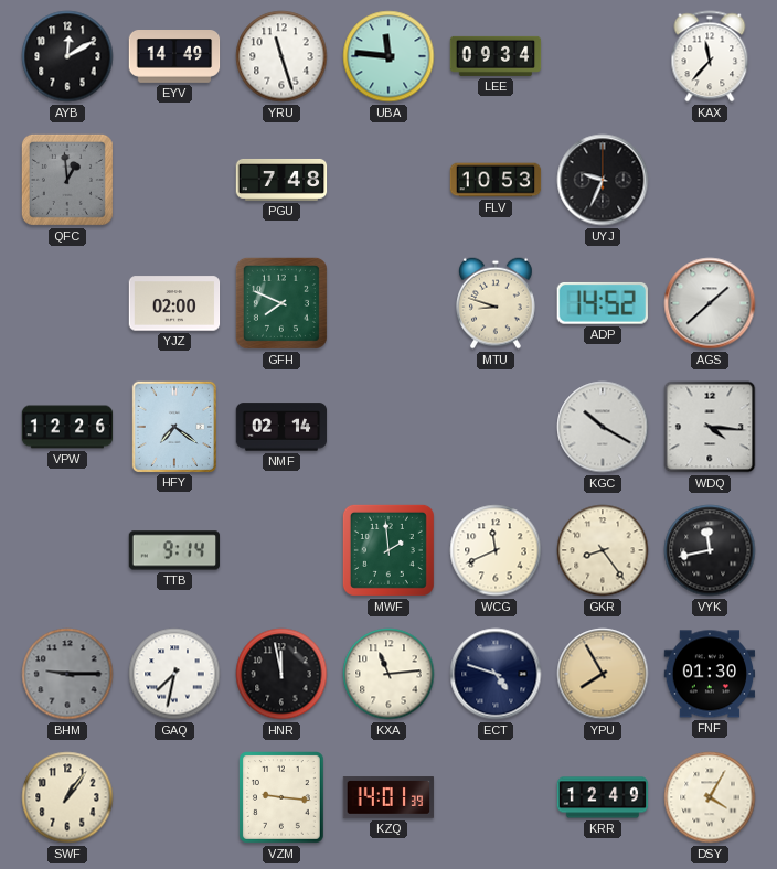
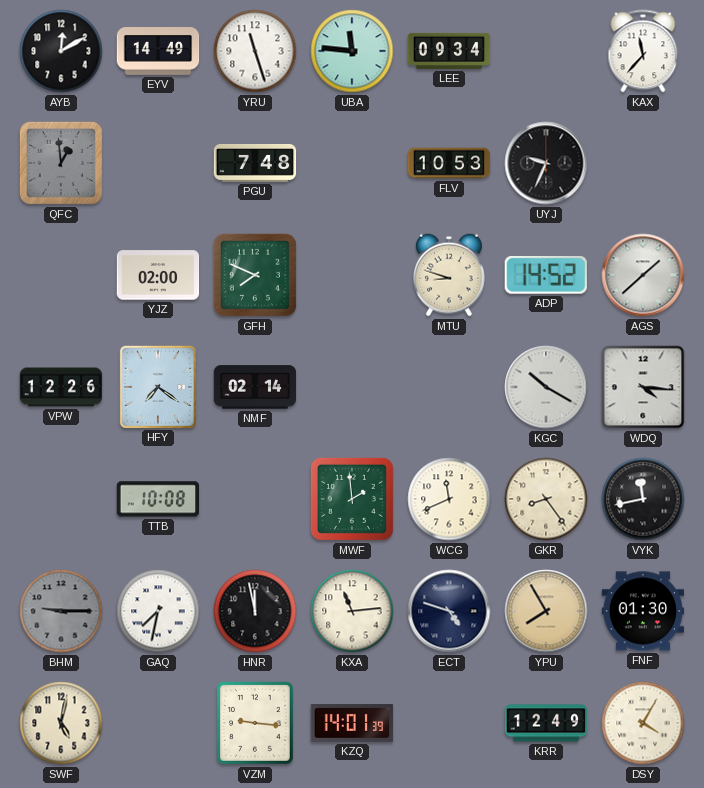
TTB: 9:14 -> 10:08 (158, 499)
SWF: 1:06 -> 5:02 (61, 723)
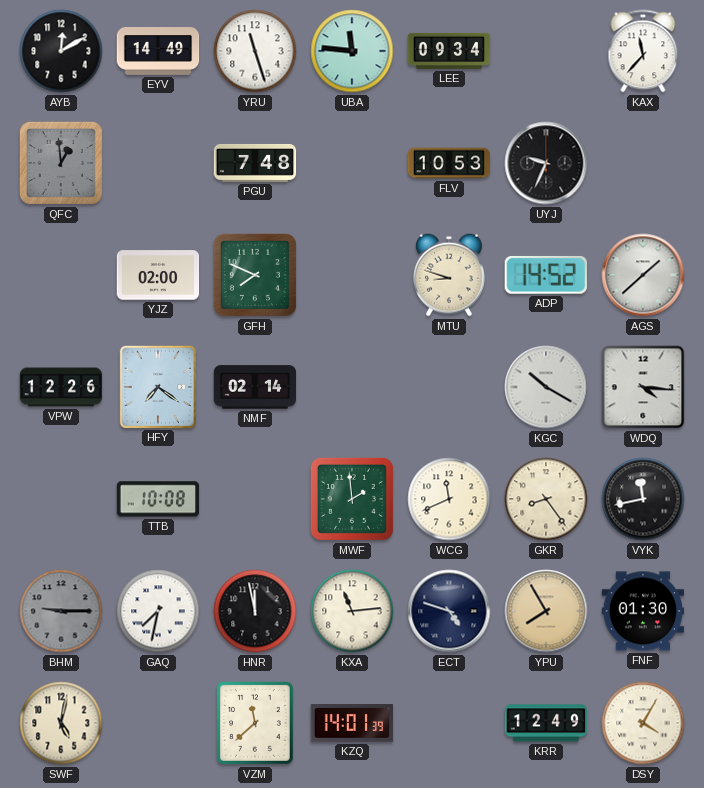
VZM: 9:16 -> 11:38 (256, 724)
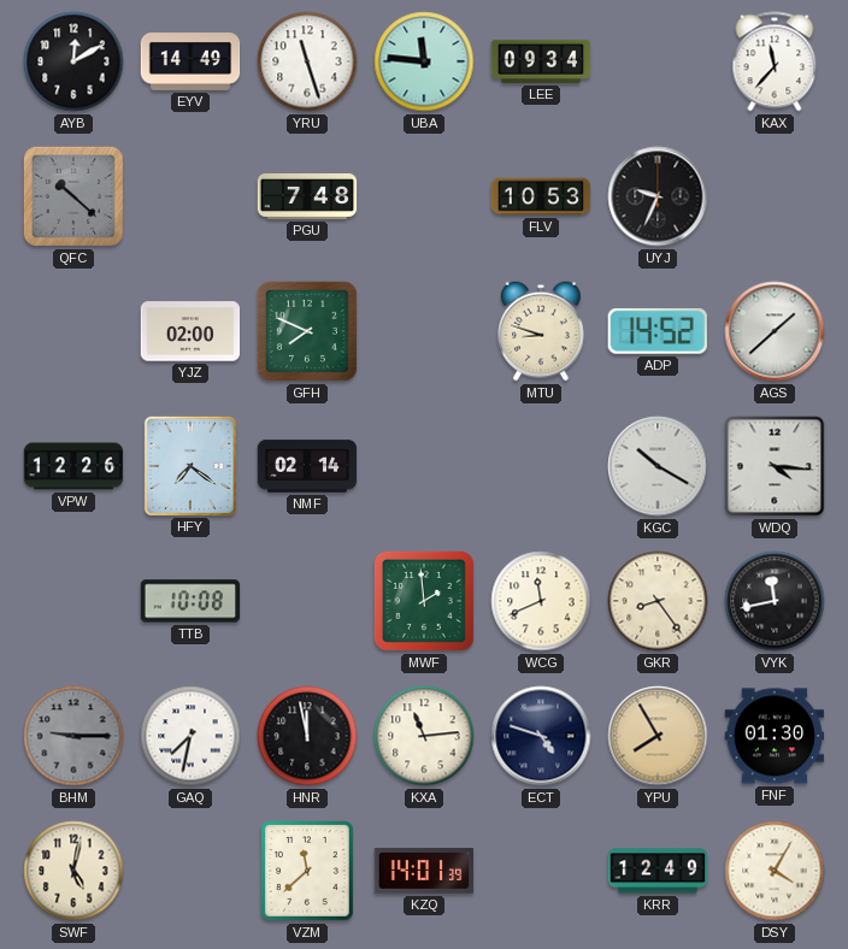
QFC: 12:59 -> 10:22 (73, 196)
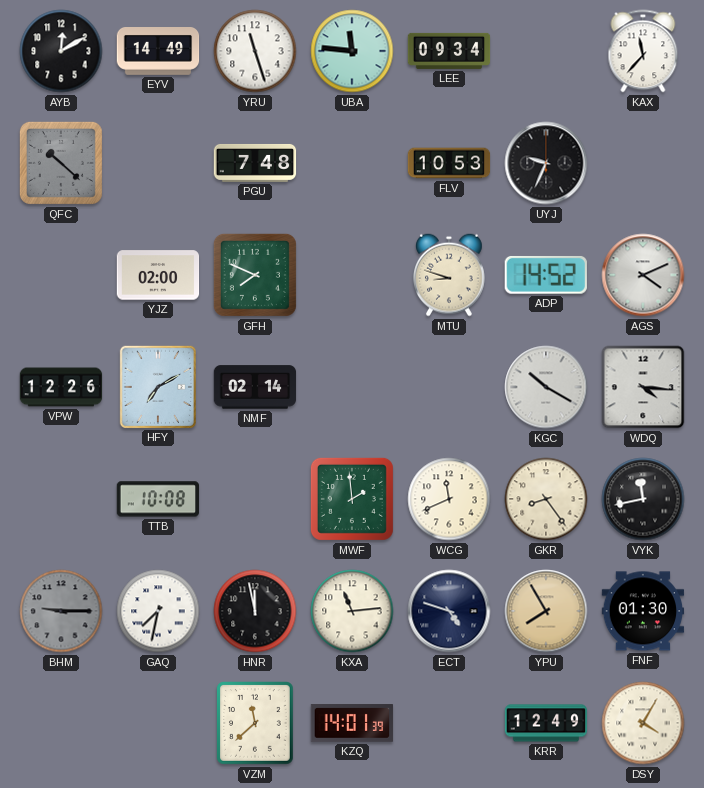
AGS: 1:38 -> 4:11 (643, 275)
HFY: 7:21 -> 7:10 (157, 386)
SWF: 5:02 -> none (73, 871)
